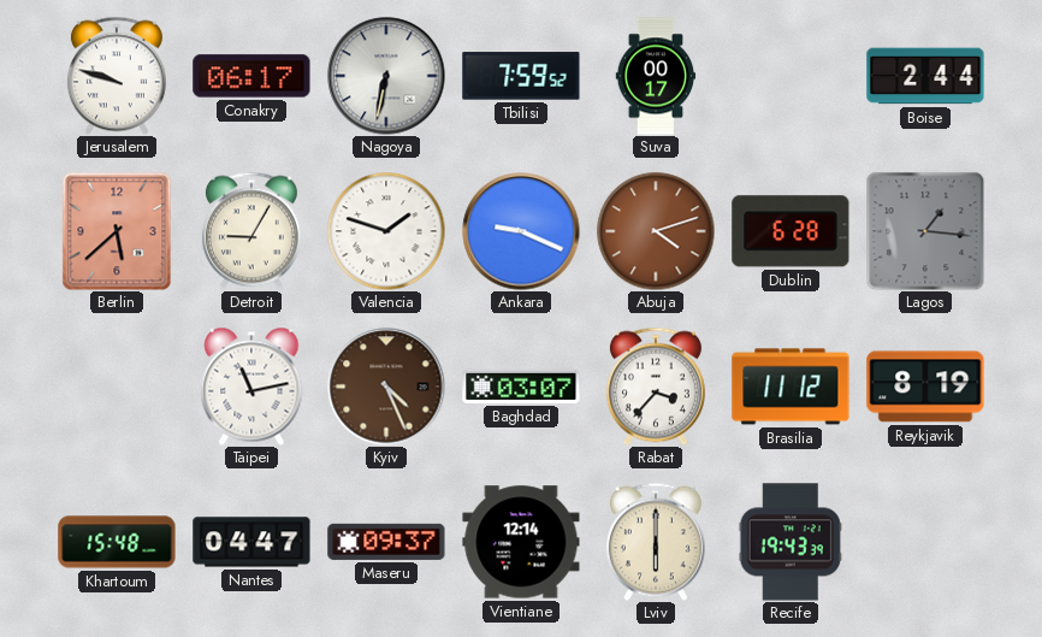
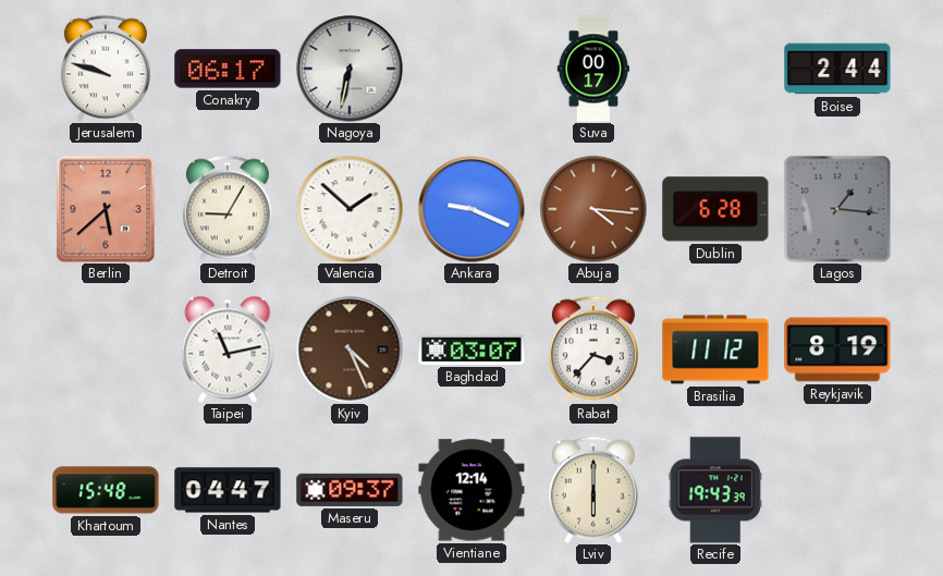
Tbilisi: 7:59 -> none (521, 76)
Valencia: 1:48 -> 1:52 (350, 209)
Abuja: 4:12 -> 4:16 (593, 209)
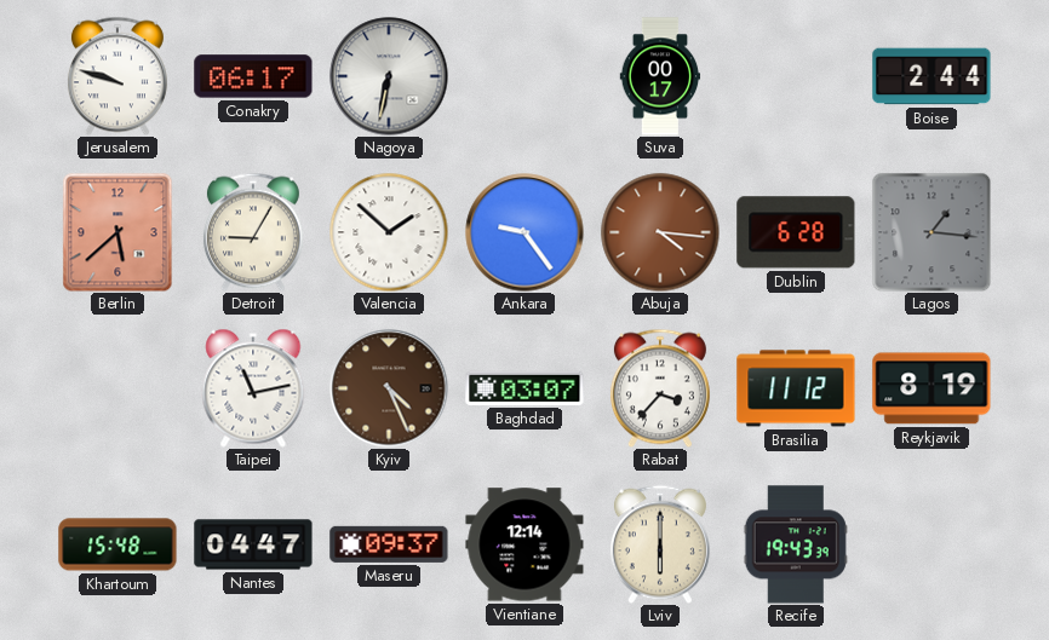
Ankara: 9:19 -> 9:24 (524, 232)
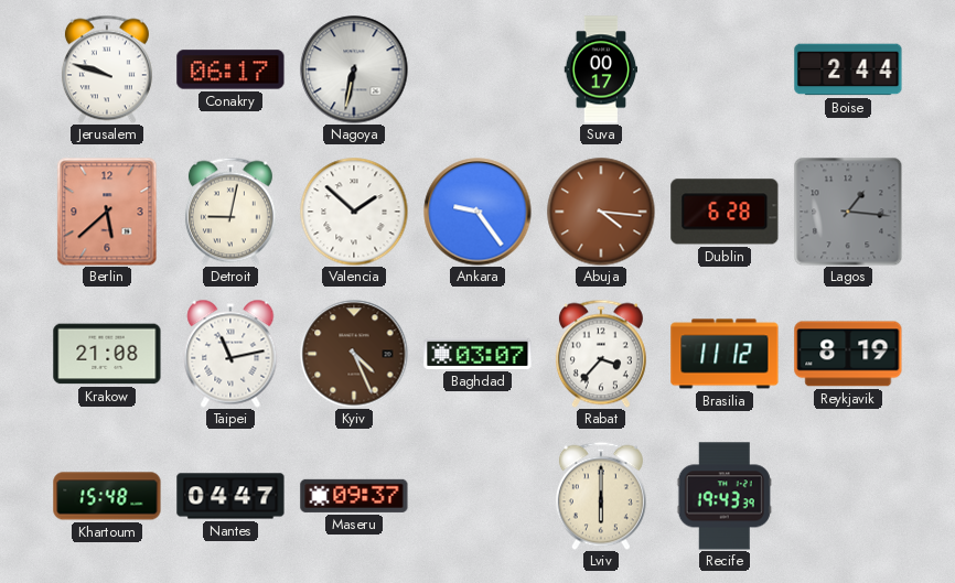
Detroit: 9:05 -> 9:02 (230, 212)
Krakow: none -> 21:08 (107, 354)
Vientiane: 12:14 -> none (524, 544)
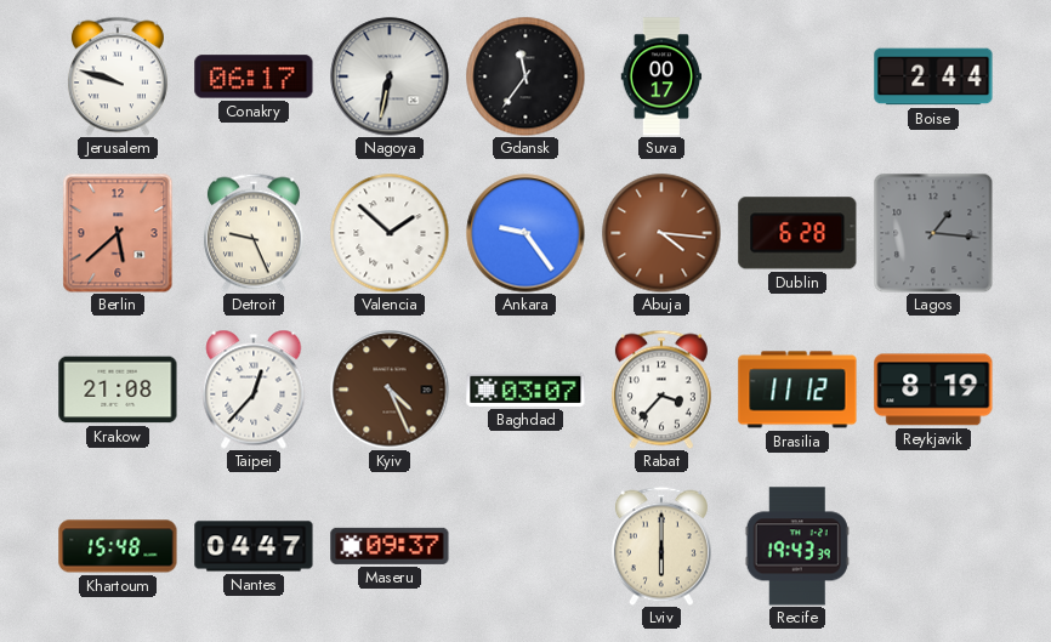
Gdansk: none -> 11:36 (525, 76)
Detroit: 9:02 -> 9:26 (254, 233)
Taipei: 11:13 -> 12:37 (254, 390)
